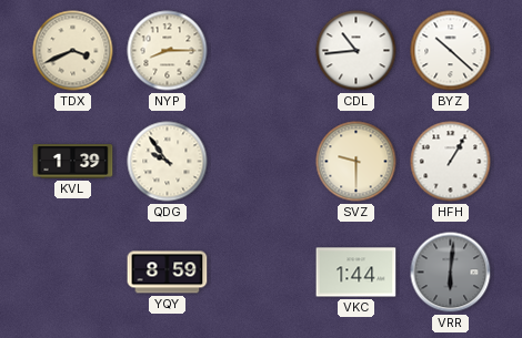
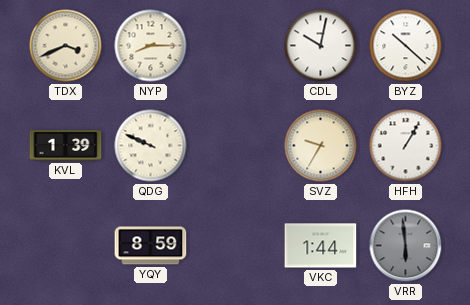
CDL: 10:44 -> 10:02 (321, 46)
QDG: 9:54 -> 9:49 (151, 146)
SVZ: 9:30 -> 9:35 (321, 146)
VRR: 6:01 -> 5:59 (406, 246)
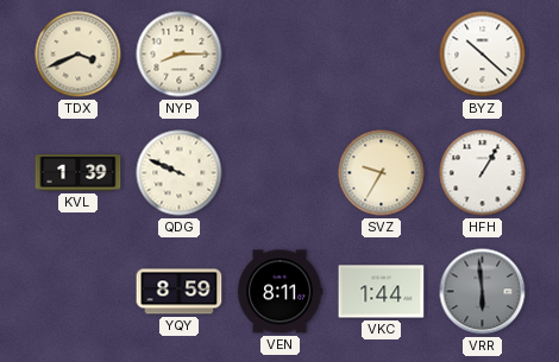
CDL: 10:02 -> none (321, 46)
VEN: none -> 8:11 (279, 292)
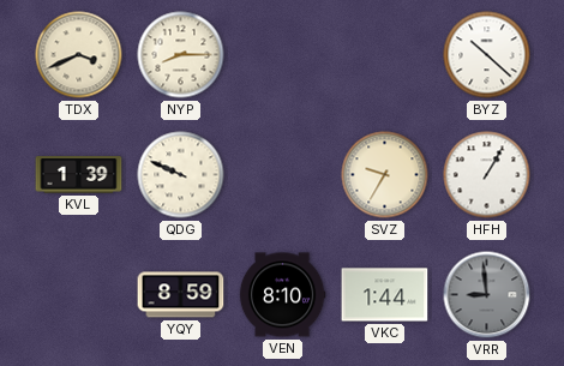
VEN: 8:11 -> 8:10 (282, 295)
VRR: 5:59 -> 8:59 (487, 295)
